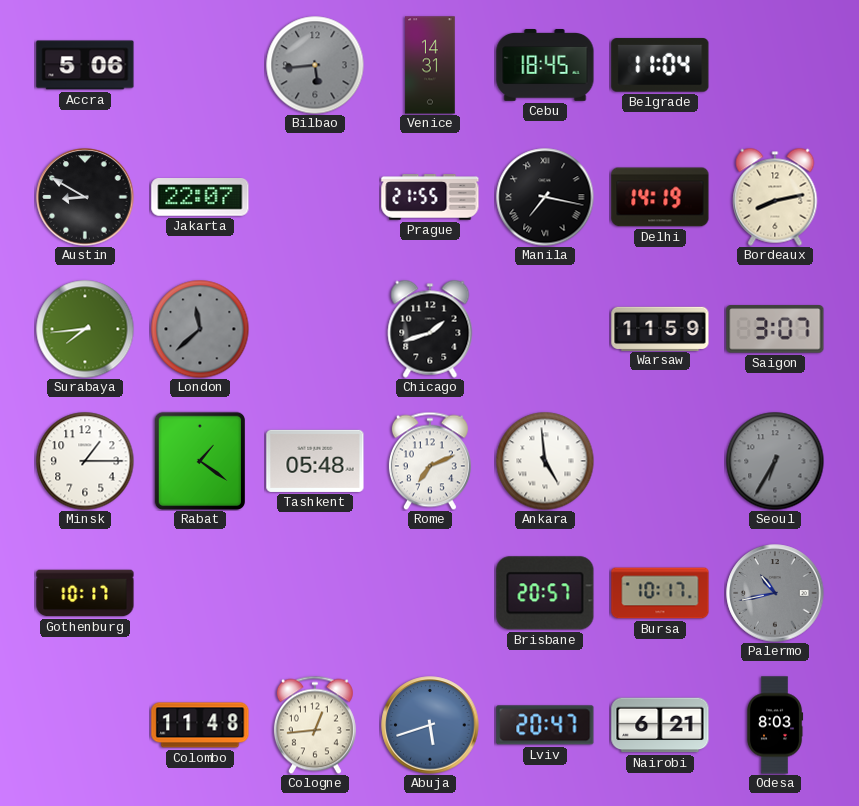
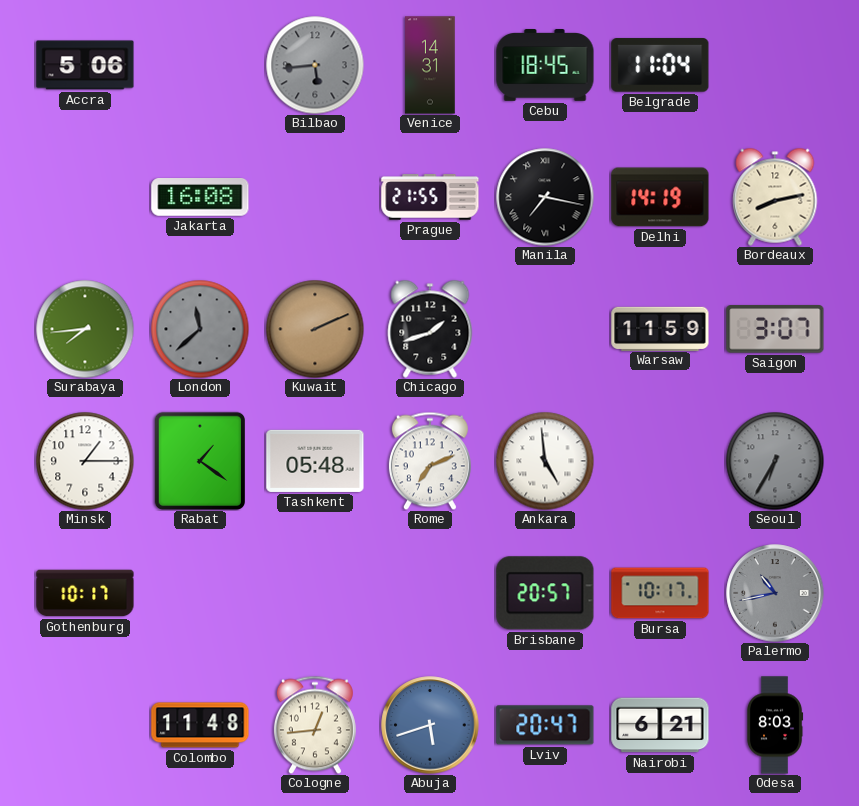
Austin: 8:50 -> none (85, 197)
Jakarta: 22:07 -> 16:08 (200, 198)
Kuwait: none -> 2:11 (315, 329)
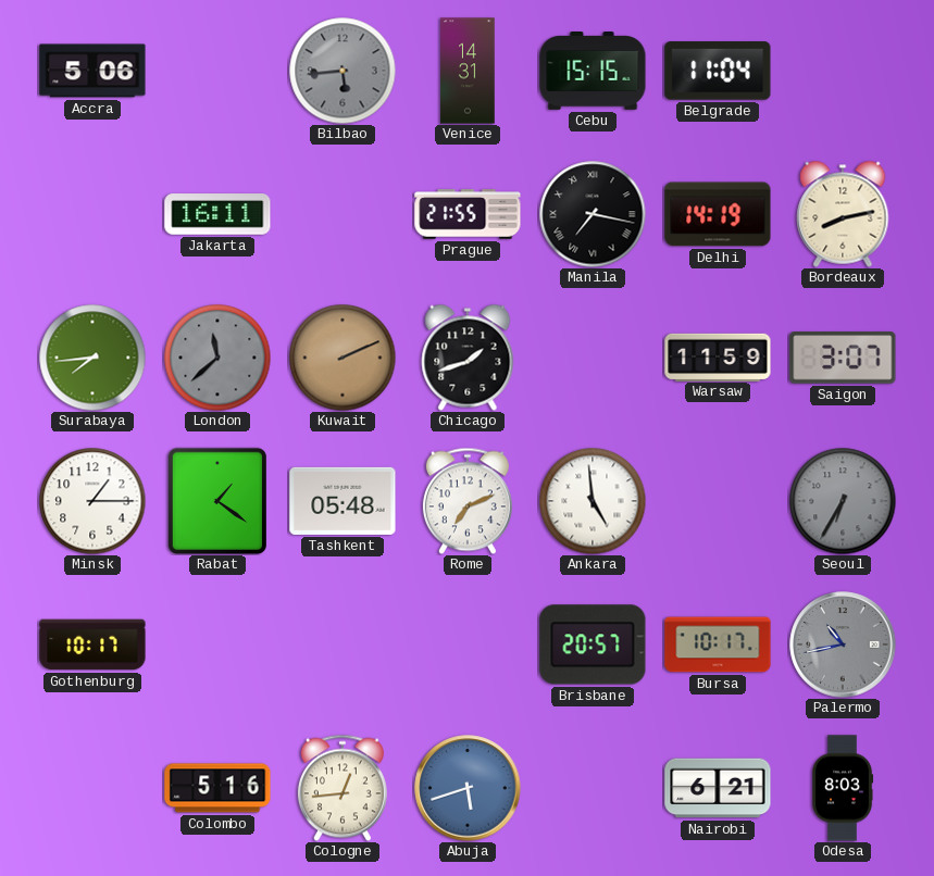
Cebu: 18:45 -> 15:15 (593, 72)
Jakarta: 16:08 -> 16:11 (217, 215)
Colombo: 11:48 -> 5:16 (217, 788)
Lviv: 20:47 -> none (545, 725)
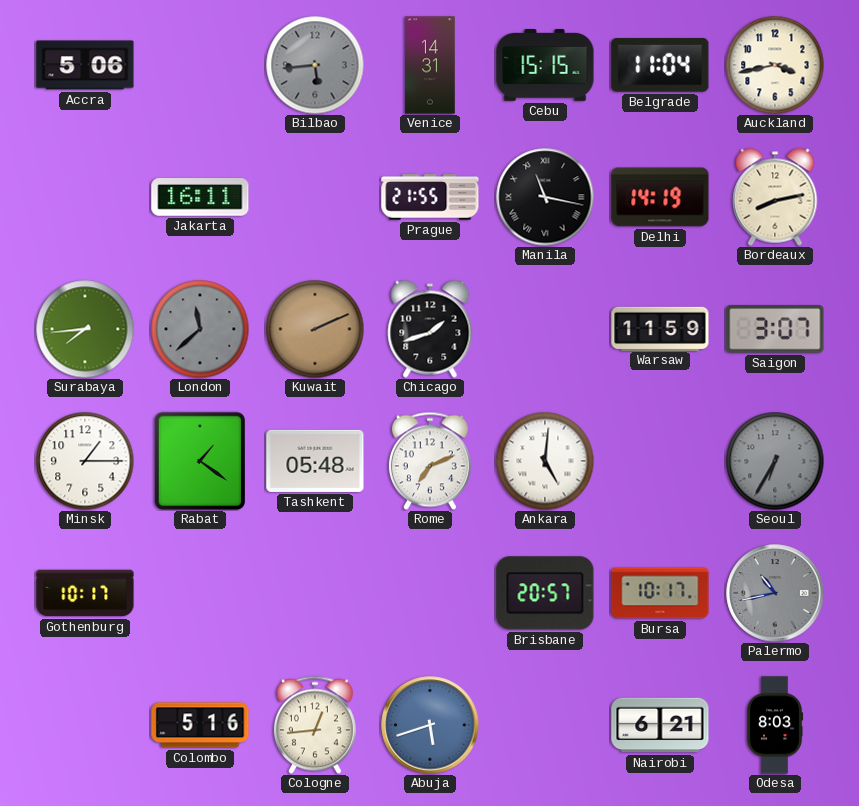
Auckland: none -> 3:43 (775, 65)
Manila: 7:17 -> 11:17 (545, 197)
Ankara: 4:59 -> 5:01 (545, 461)
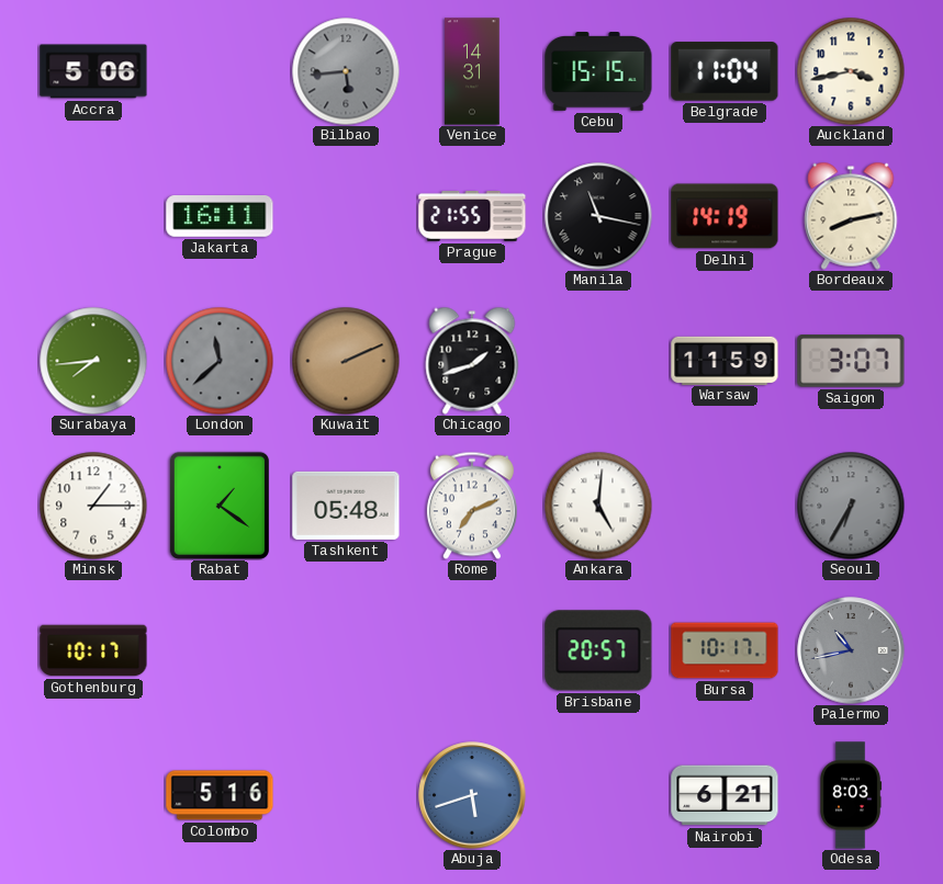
Cologne: 12:44 -> none (315, 725)
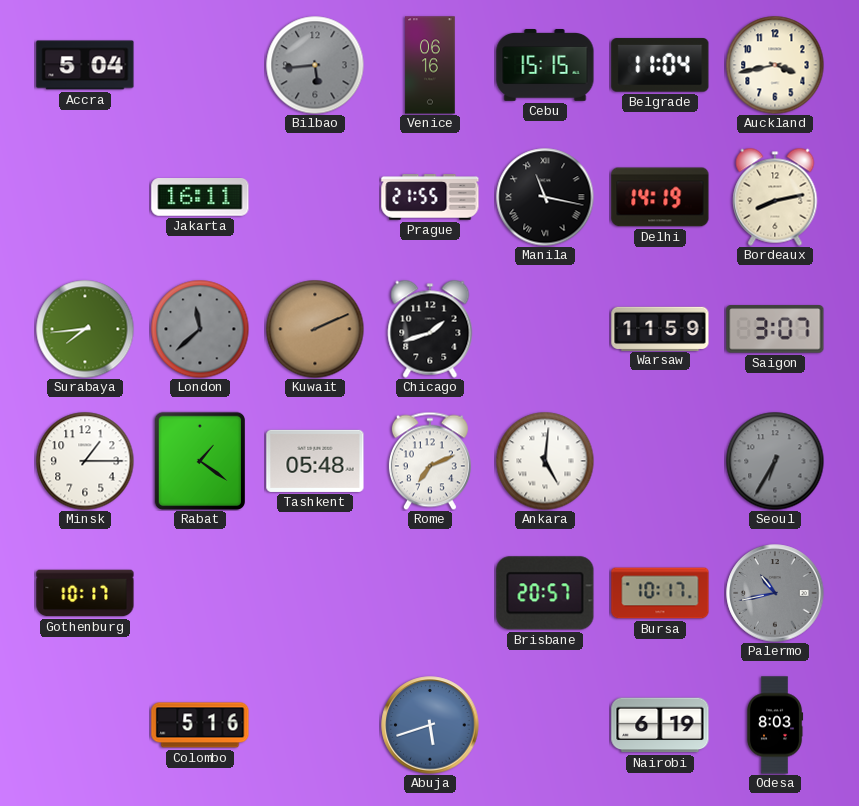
Accra: 5:06 -> 5:04 (85, 65)
Venice: 14:31 -> 06:16 (430, 65)
Nairobi: 6:21 -> 6:19 (660, 725)
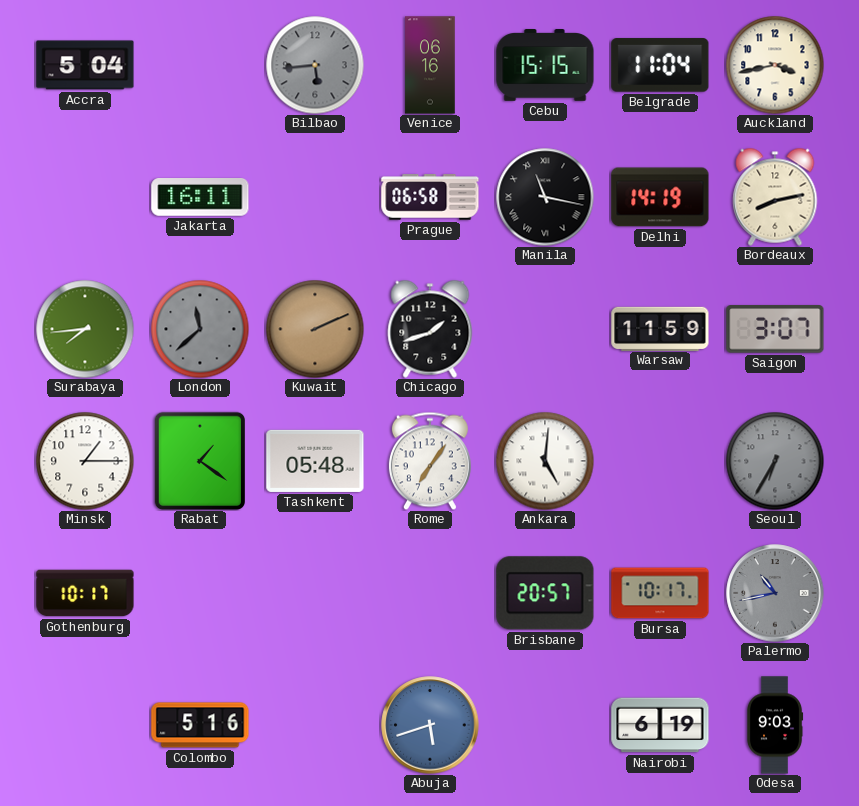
Prague: 21:55 -> 06:58 (430, 197)
Rome: 7:11 -> 7:06 (430, 461)
Odesa: 8:03 -> 9:03 (775, 725)
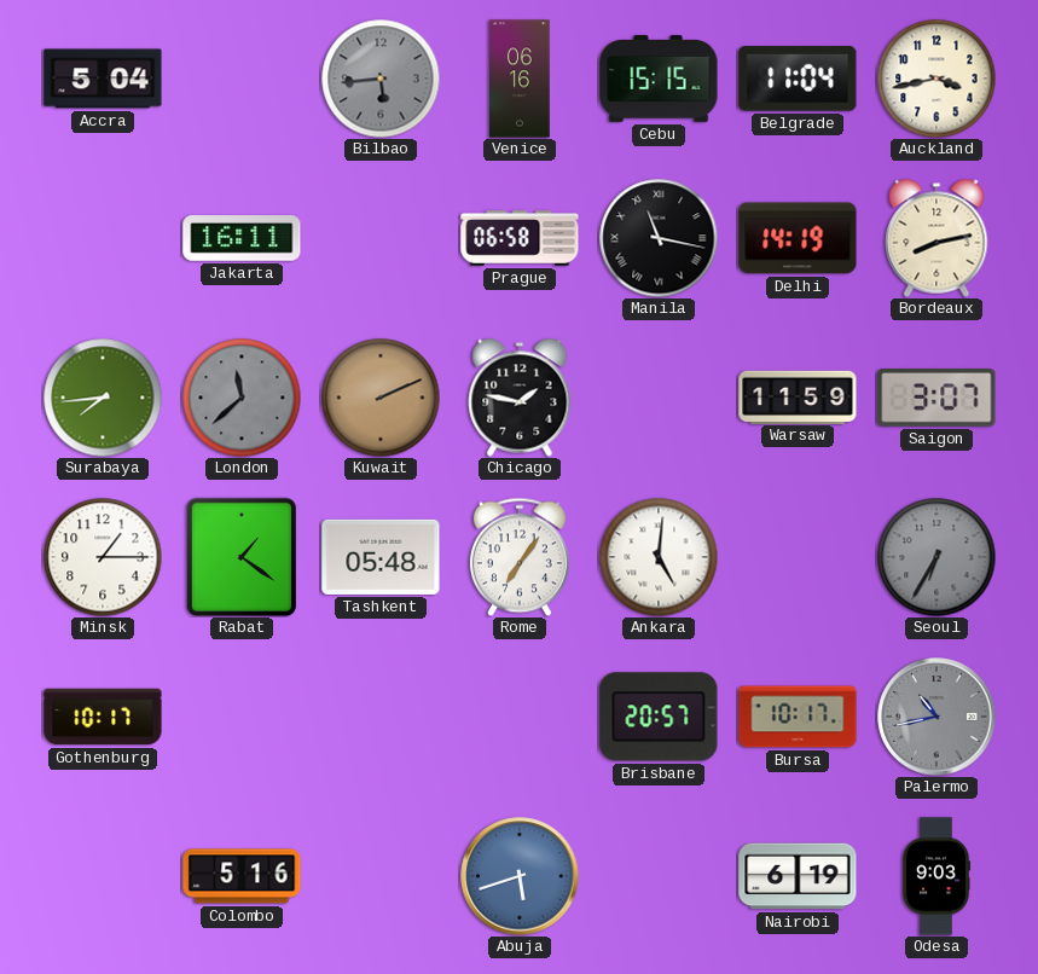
Chicago: 1:42 -> 1:47 (520, 398)
